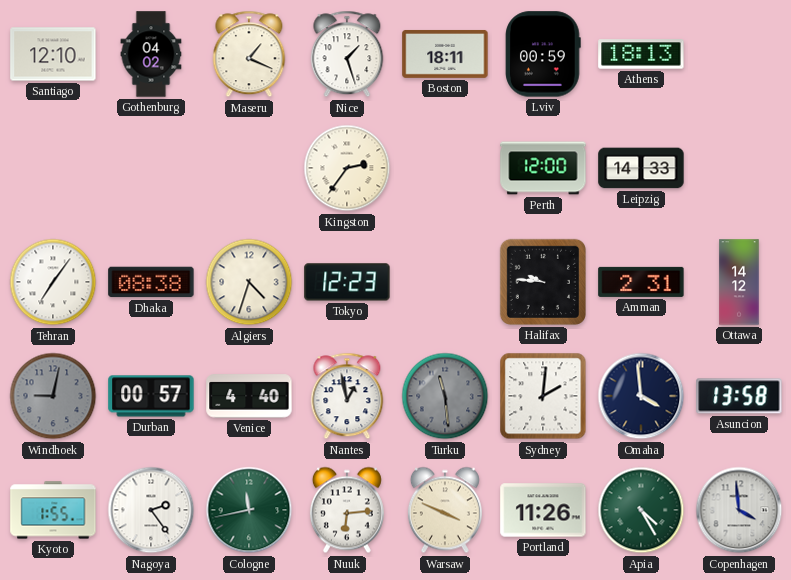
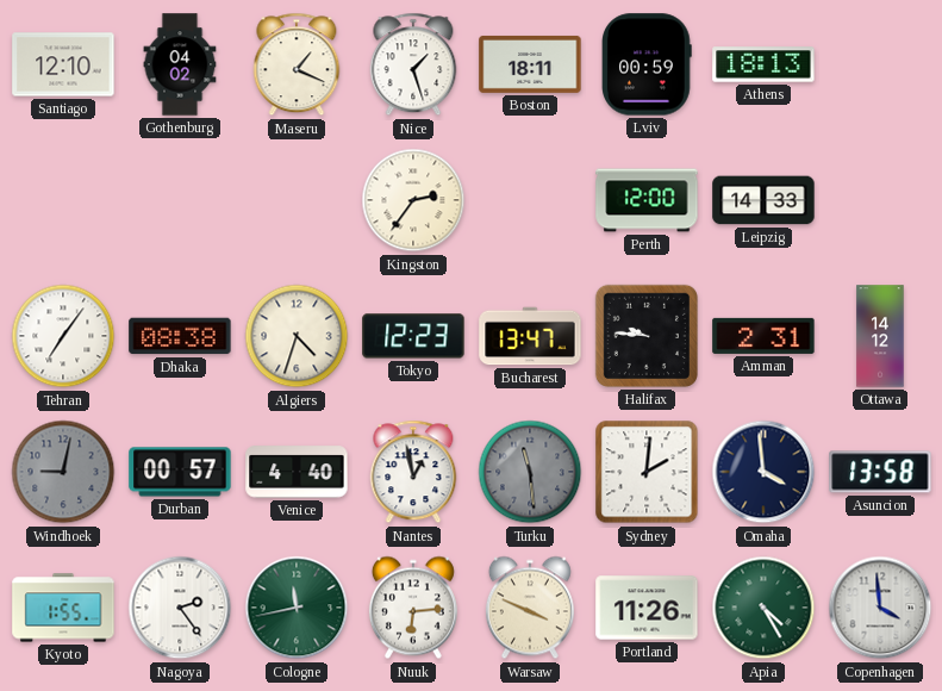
Bucharest: none -> 13:47 (530, 336)
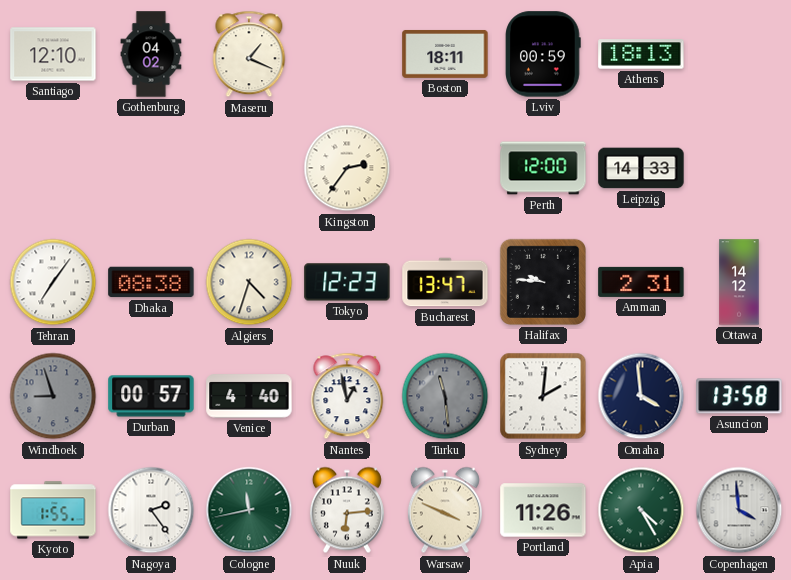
Nice: 1:27 -> none (413, 64)
Windhoek: 9:02 -> 8:57 (53, 396)
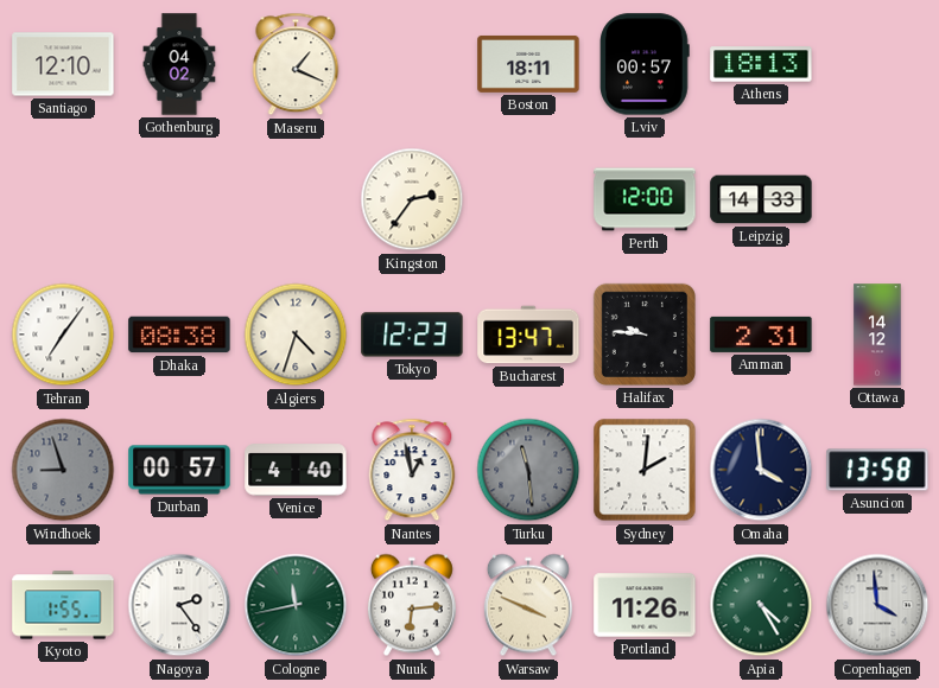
Lviv: 00:59 -> 00:57 (645, 64)
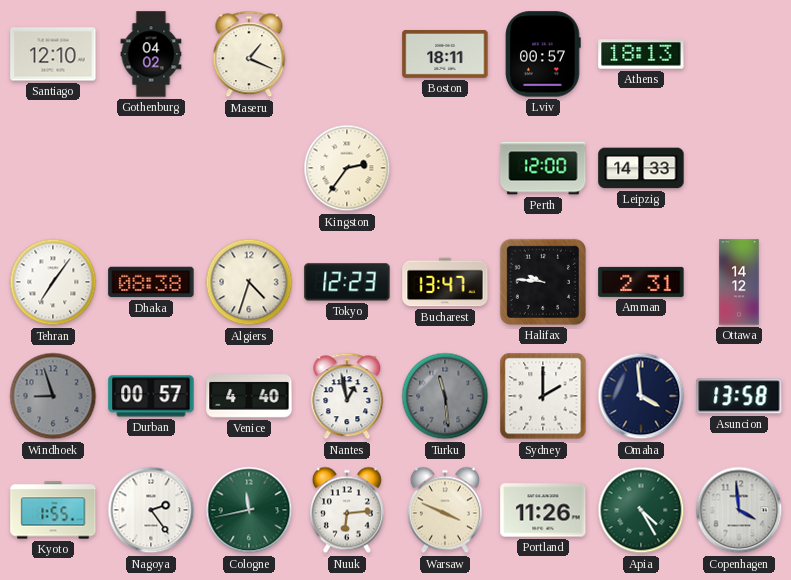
Sydney: 2:01 -> 2:00 (543, 396)
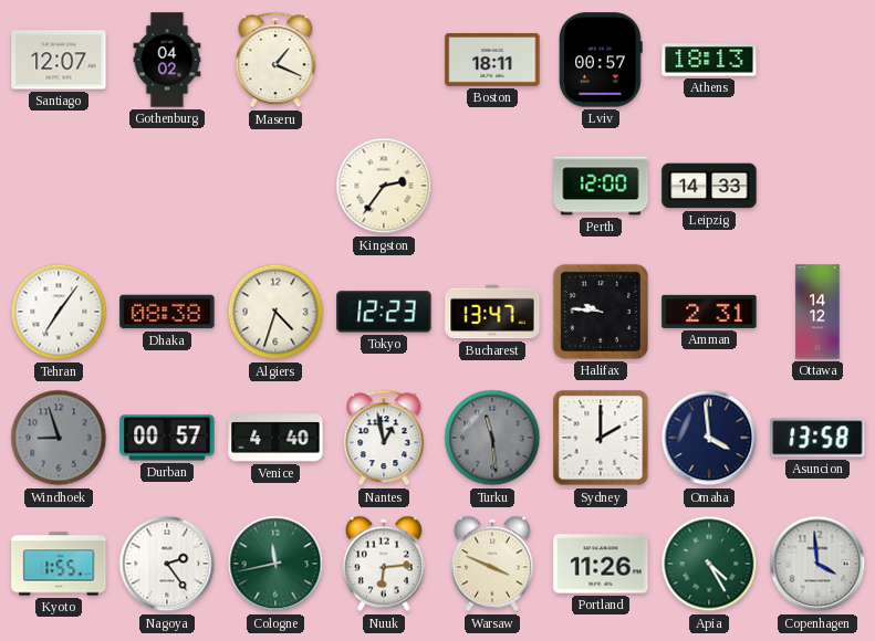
Santiago: 12:10 -> 12:07 (59, 60)
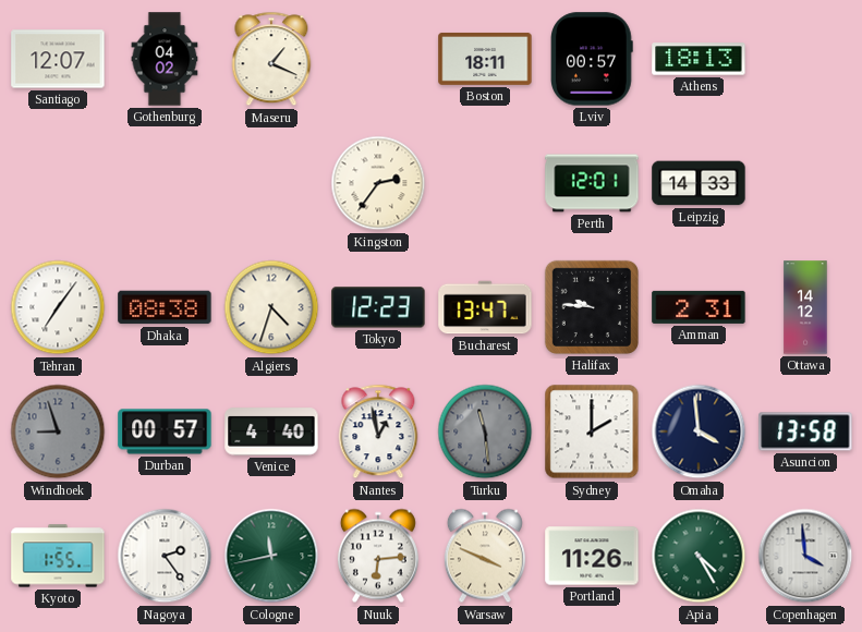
Perth: 12:00 -> 12:01 (592, 183)
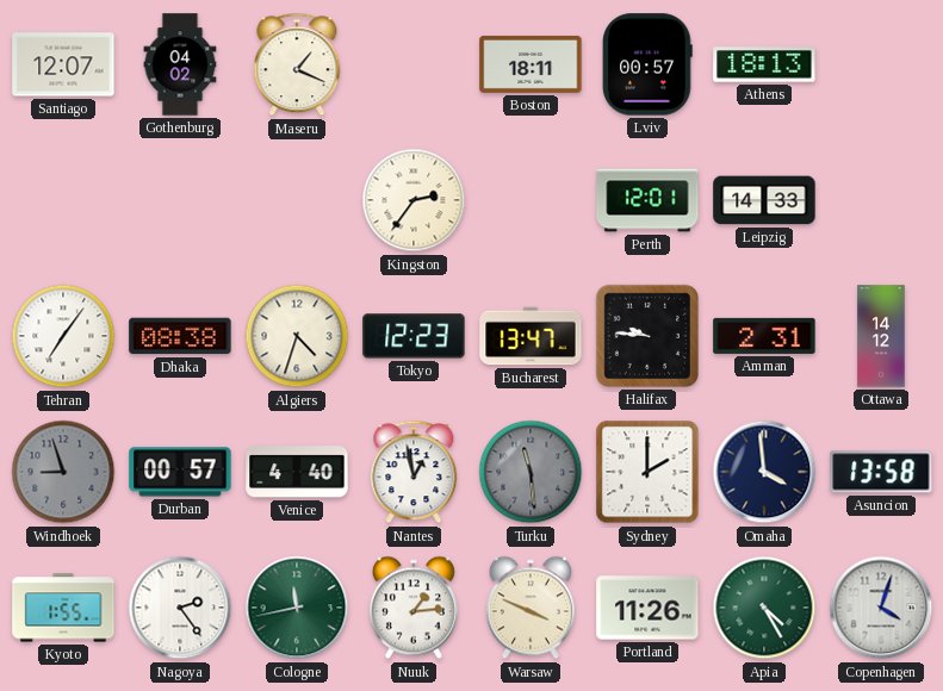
Nuuk: 6:14 -> 1:14 (414, 608)
Copenhagen: 3:59 -> 4:03 (881, 608)
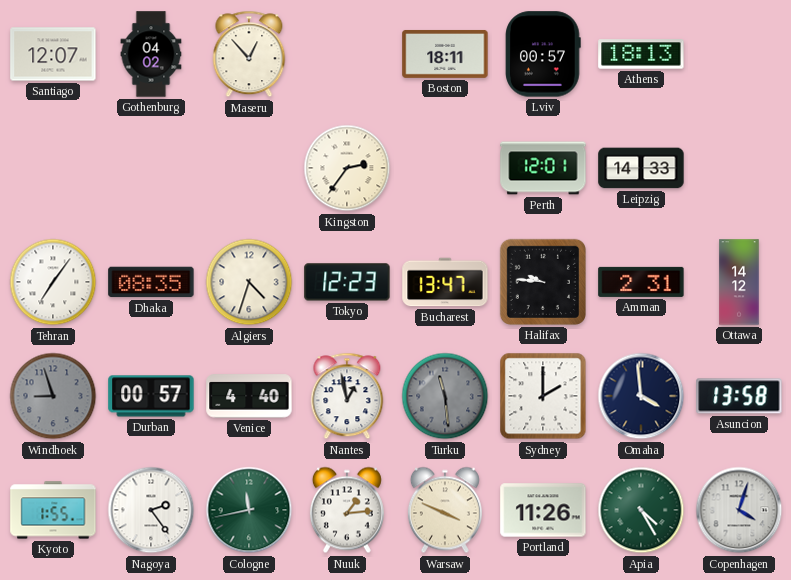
Maseru: 1:19 -> 12:53 (249, 54)
Dhaka: 08:38 -> 08:35 (151, 282)
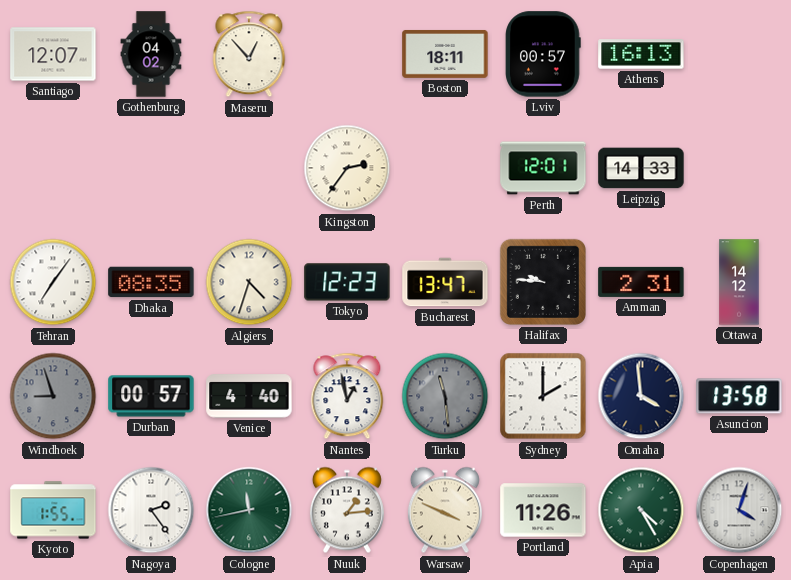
Athens: 18:13 -> 16:13 (641, 54)
